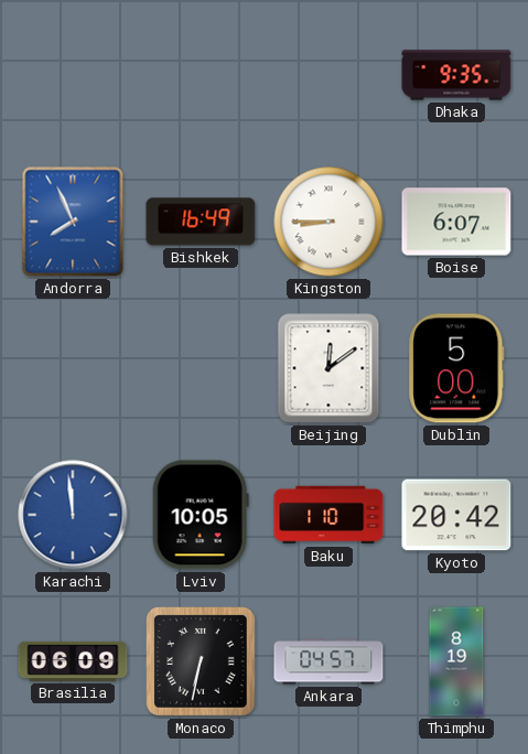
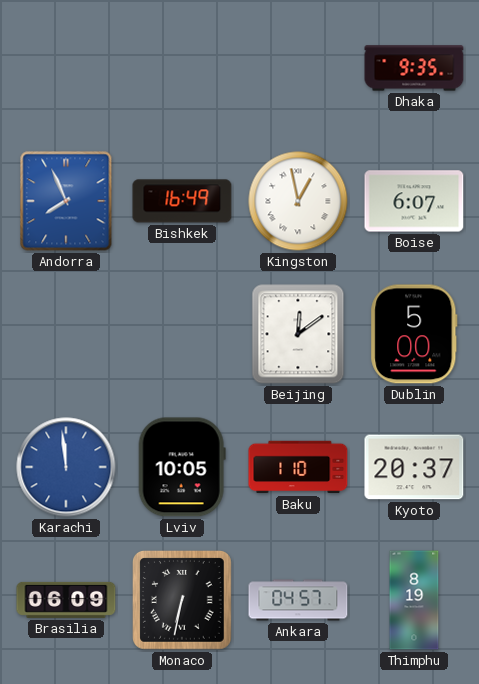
Kingston: 8:45 -> 12:58 (298, 201)
Kyoto: 20:42 -> 20:37 (414, 467)
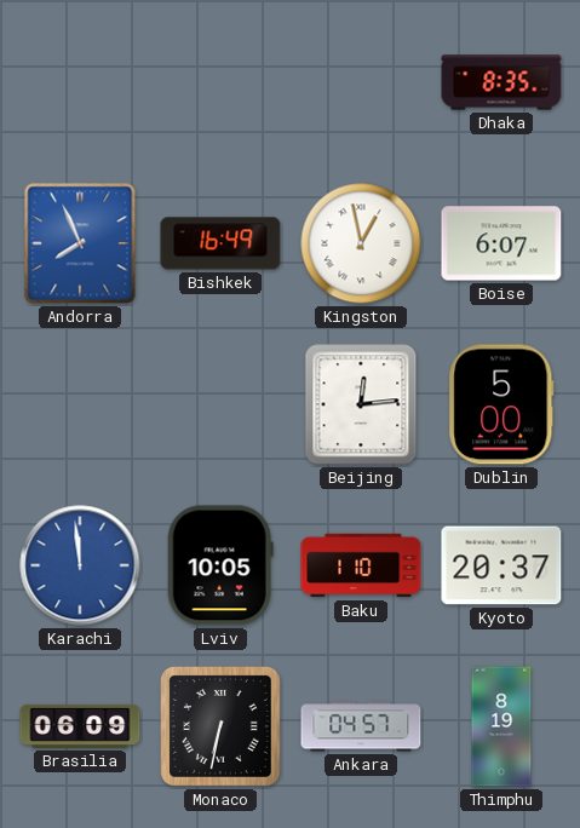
Dhaka: 9:35 -> 8:35 (501, 82)
Beijing: 12:09 -> 12:14 (361, 404)
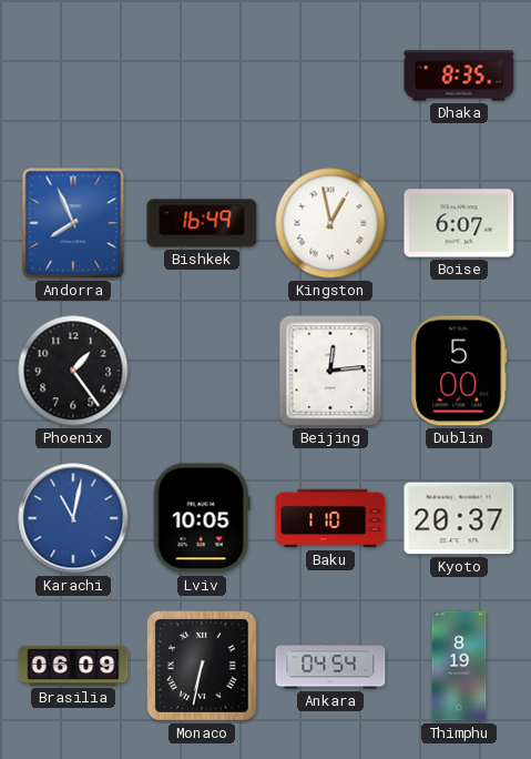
Phoenix: none -> 1:24 (73, 371)
Karachi: 11:59 -> 11:02 (73, 518)
Ankara: 04:57 -> 04:54 (330, 666)
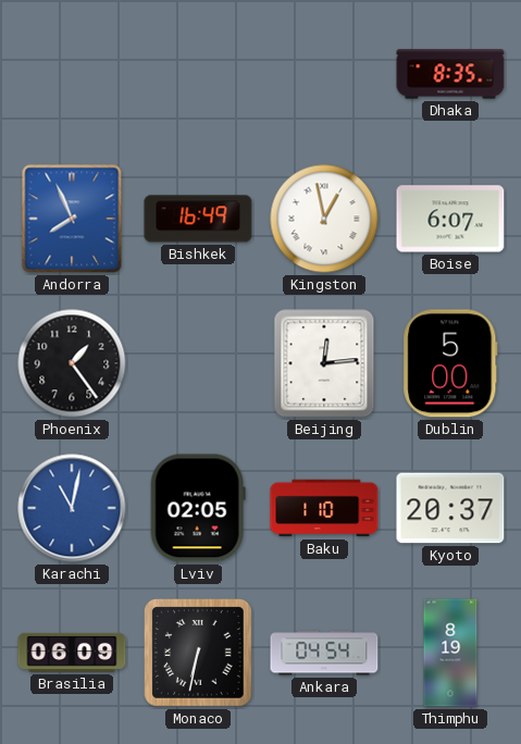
Lviv: 10:05 -> 02:05 (198, 508)
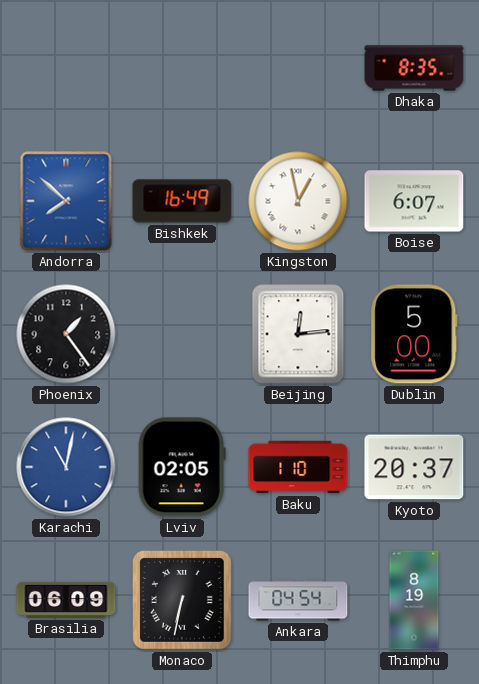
Andorra: 7:56 -> 7:52 (66, 201)
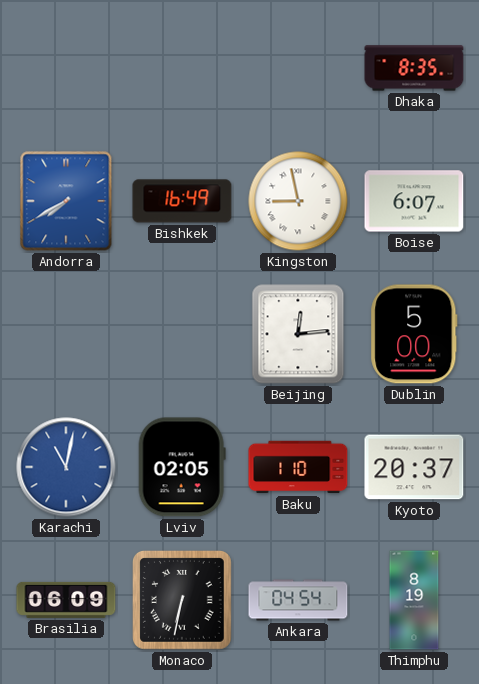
Andorra: 7:52 -> 7:40 (66, 201)
Kingston: 12:58 -> 8:58 (298, 201)
Phoenix: 1:24 -> none (66, 334)
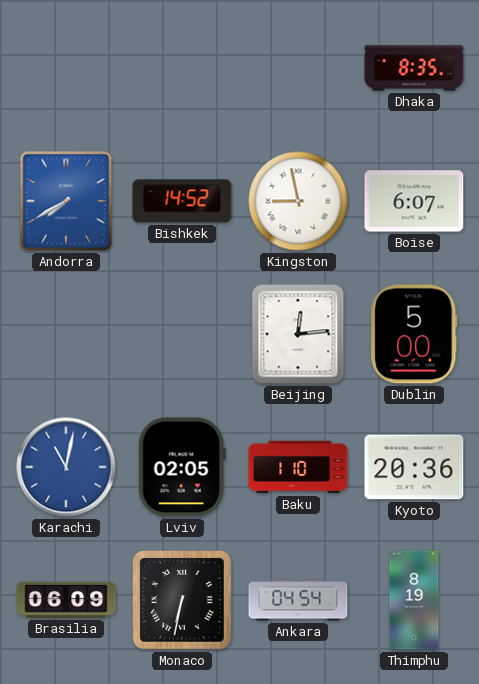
Bishkek: 16:49 -> 14:52 (182, 201)
Kyoto: 20:37 -> 20:36 (414, 467)
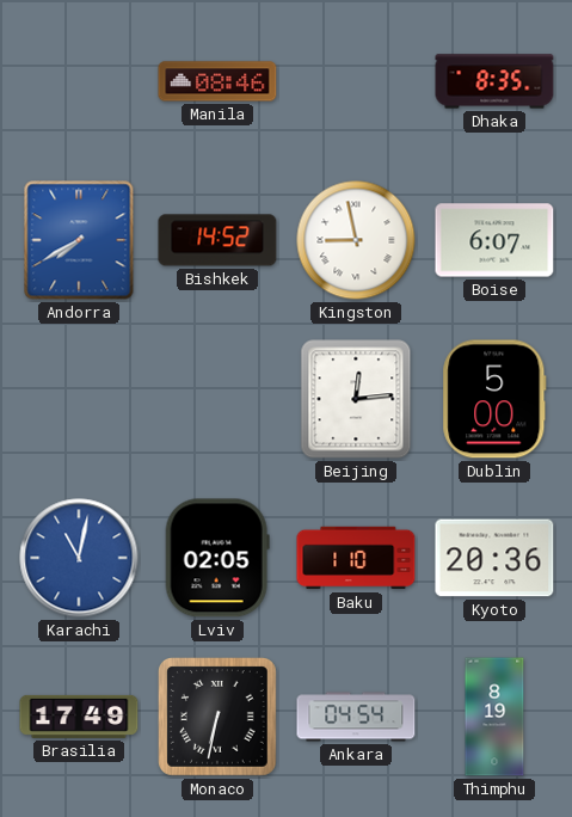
Manila: none -> 08:46 (217, 81)
Brasilia: 06:09 -> 17:49 (79, 717)
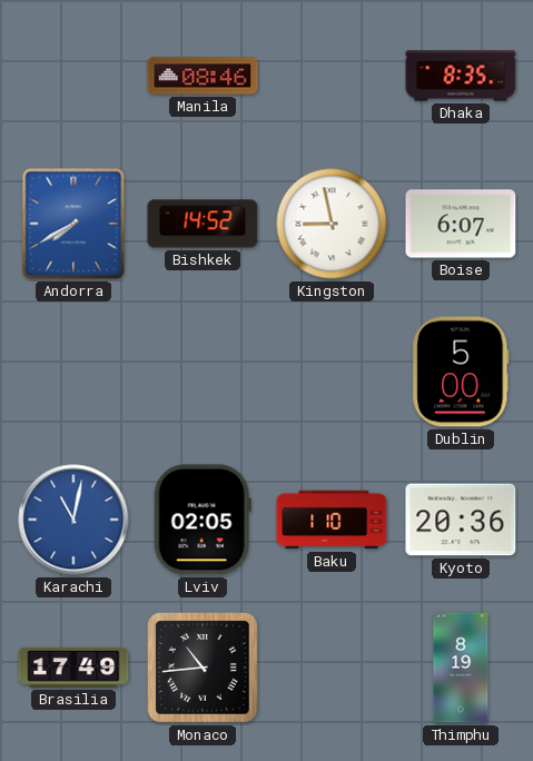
Beijing: 12:14 -> none (356, 399)
Monaco: 6:32 -> 10:44 (204, 669)
Ankara: 04:54 -> none (356, 717)
